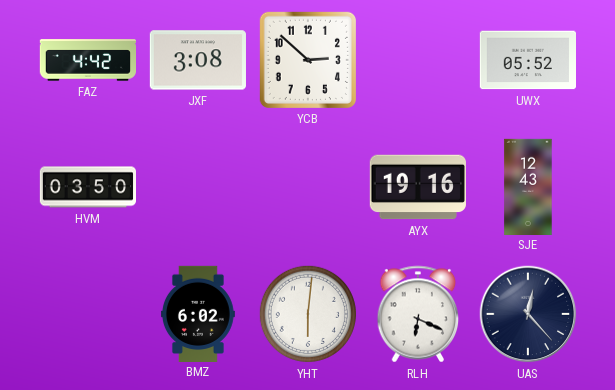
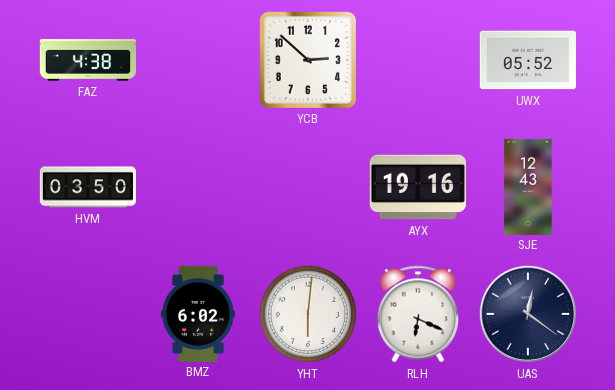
FAZ: 4:42 -> 4:38 (87, 60)
JXF: 3:08 -> none (198, 60)
UAS: 12:23 -> 12:21 (528, 314)
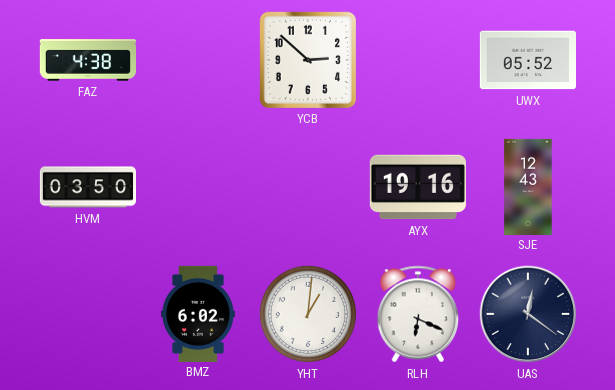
YHT: 6:01 -> 1:01 (308, 314)
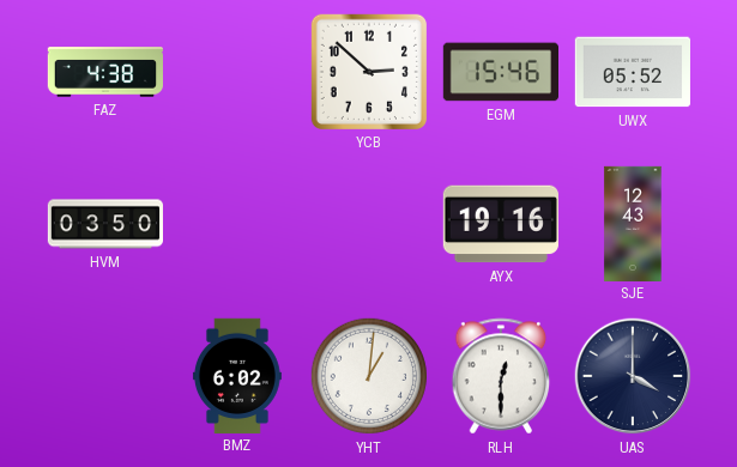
EGM: none -> 15:46 (500, 72)
RLH: 6:19 -> 12:30 (501, 376)
UAS: 12:21 -> 4:00 (633, 376)
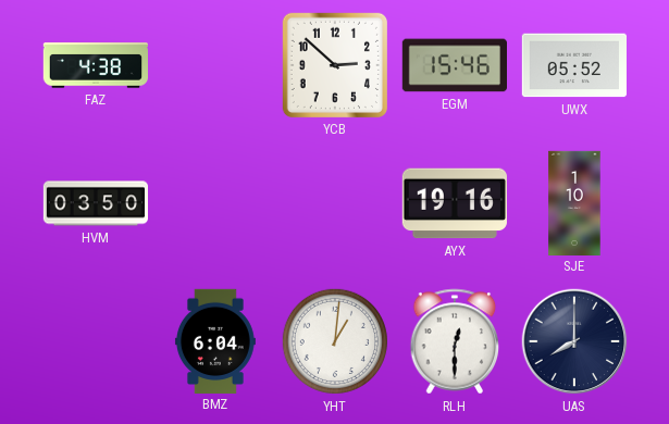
SJE: 12:43 -> 1:10 (574, 202)
BMZ: 6:02 -> 6:04 (215, 340)
UAS: 4:00 -> 8:00 (574, 341)
